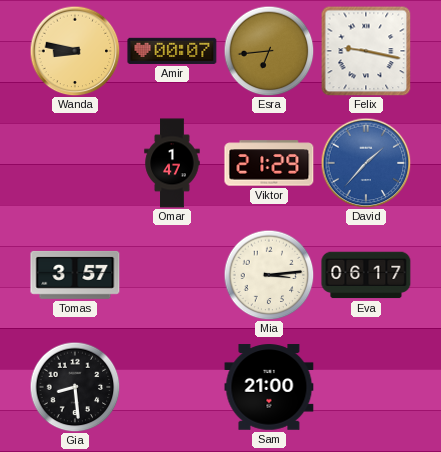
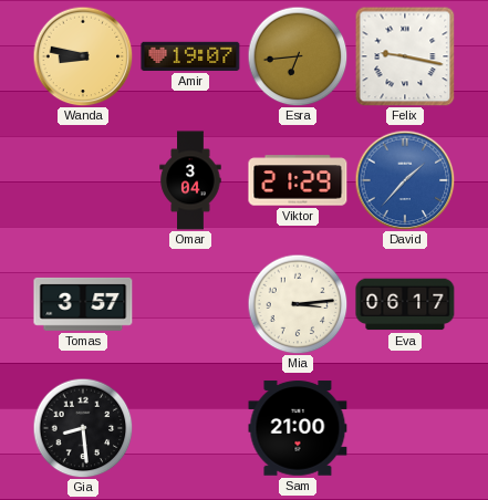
Amir: 00:07 -> 19:07 (190, 56)
Omar: 1:47 -> 3:04 (190, 180)
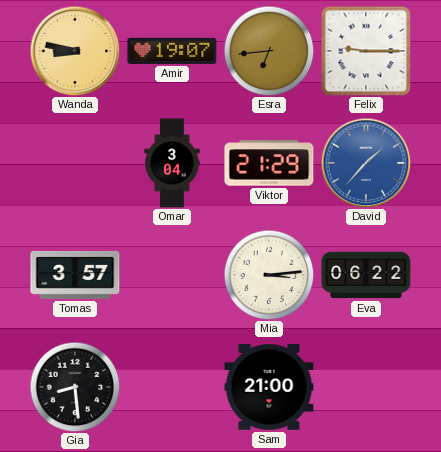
Felix: 9:17 -> 9:15 (366, 51)
Eva: 06:17 -> 06:22 (366, 275)
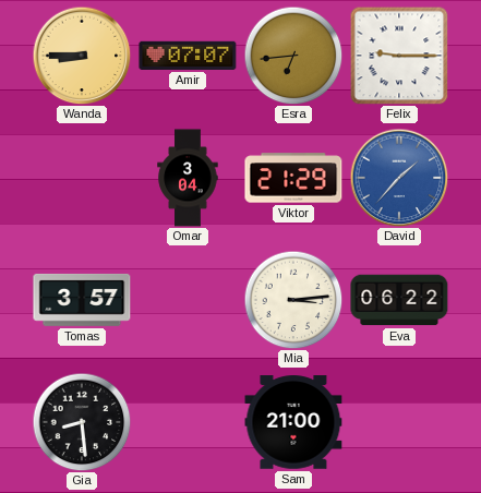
Wanda: 8:47 -> 8:45 (82, 56)
Amir: 19:07 -> 07:07 (188, 56)
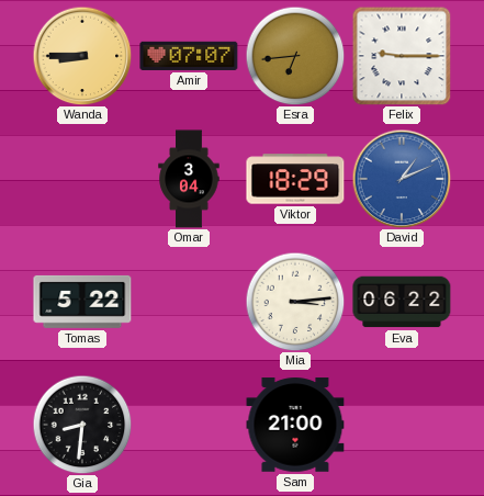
Viktor: 21:29 -> 18:29 (295, 179)
David: 1:37 -> 1:11 (402, 179)
Tomas: 3:57 -> 5:22 (82, 302)
Gia: 8:29 -> 8:31 (82, 425)
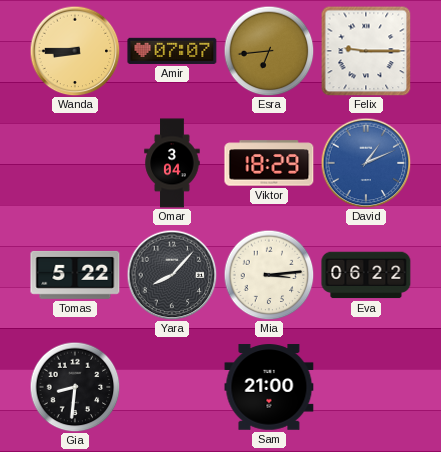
Yara: none -> 8:07 (172, 275)
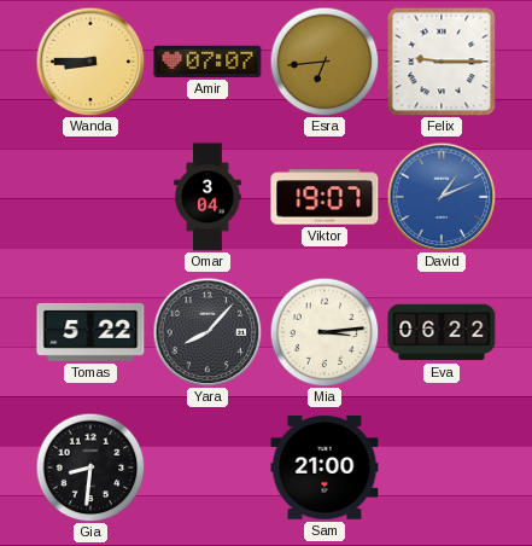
Viktor: 18:29 -> 19:07 (325, 197)
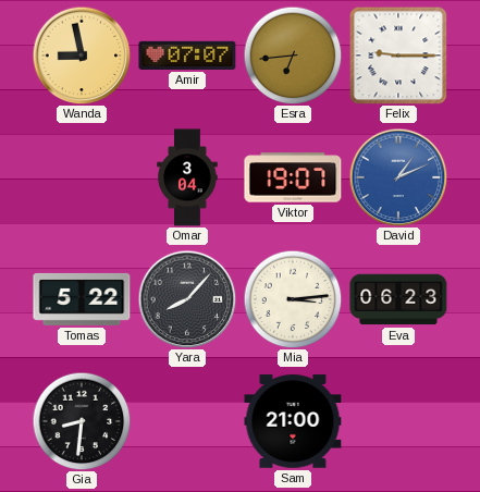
Wanda: 8:45 -> 8:58 (82, 56)
Eva: 06:22 -> 06:23 (398, 299)
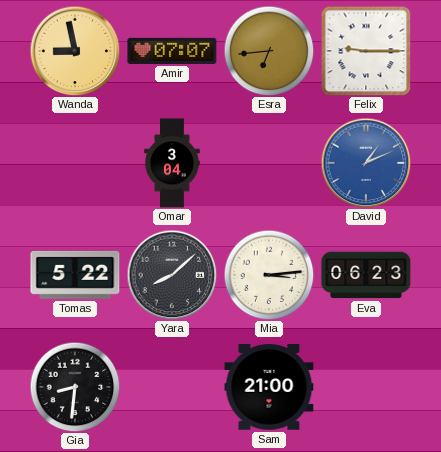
Viktor: 19:07 -> none (293, 177)
Yara: 8:07 -> 8:08 (172, 275)
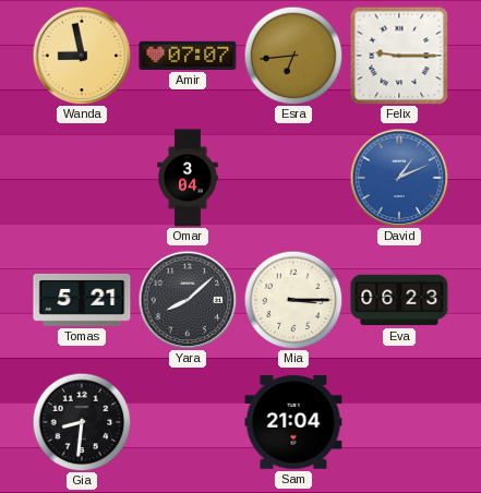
Tomas: 5:22 -> 5:21 (82, 300)
Mia: 3:14 -> 3:15 (293, 300)
Sam: 21:00 -> 21:04 (293, 422)
